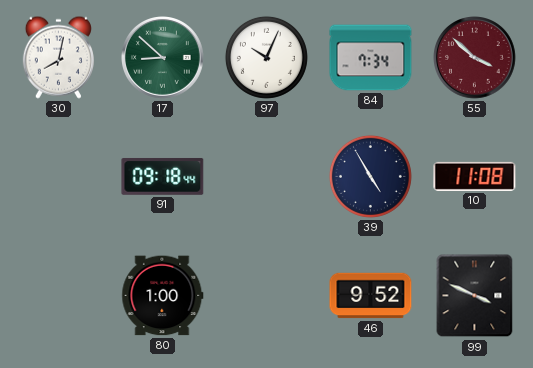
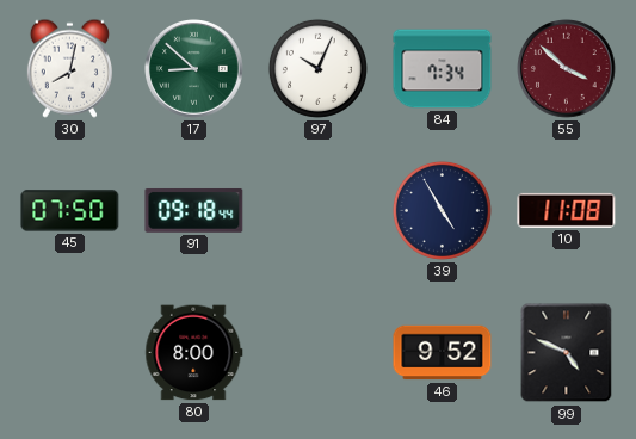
45: none -> 07:50 (70, 211)
80: 1:00 -> 8:00 (194, 353)
99: 3:49 -> 4:49 (567, 353)
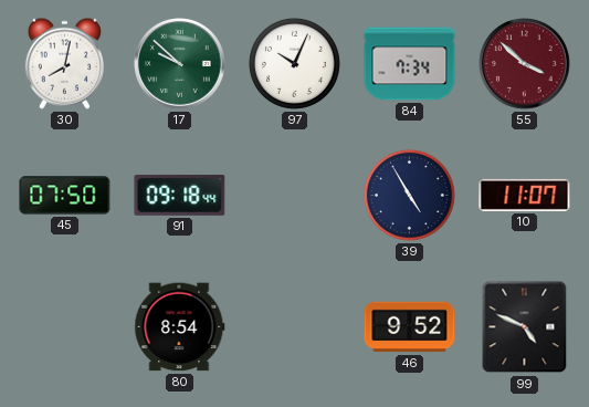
17: 8:52 -> 9:52 (180, 64)
10: 11:08 -> 11:07 (525, 195)
80: 8:00 -> 8:54 (180, 327)
